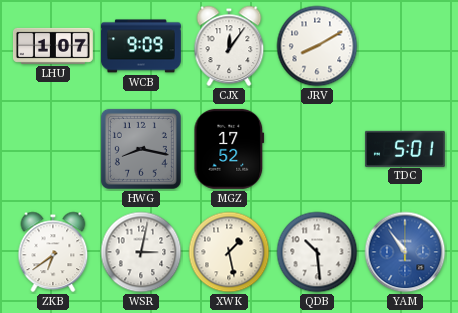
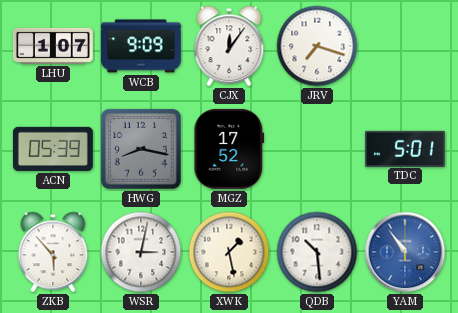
JRV: 8:10 -> 7:18 (317, 46)
ACN: none -> 05:39 (53, 149)
ZKB: 6:39 -> 5:53 (53, 252)
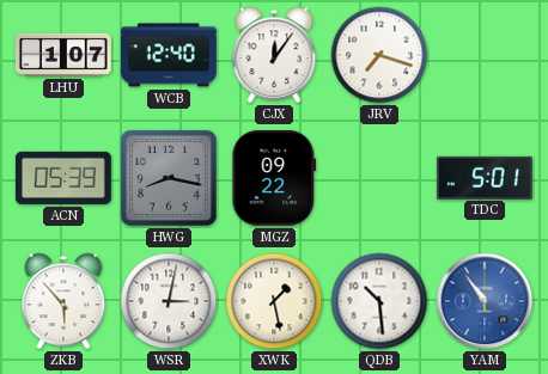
WCB: 9:09 -> 12:40 (169, 55)
MGZ: 17:52 -> 09:22 (274, 178)
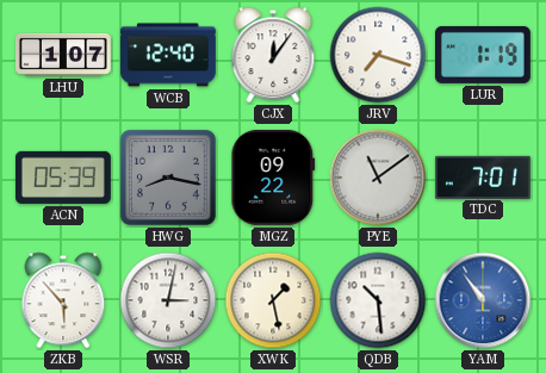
LUR: none -> 1:19 (483, 55)
PYE: none -> 11:09 (378, 178)
TDC: 5:01 -> 7:01 (483, 176)
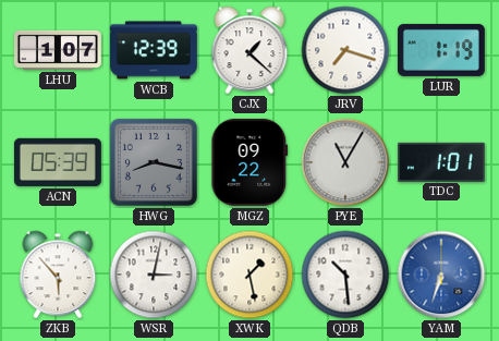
WCB: 12:40 -> 12:39 (154, 50)
CJX: 12:06 -> 1:22 (249, 50)
PYE: 11:09 -> 11:05 (345, 162)
TDC: 7:01 -> 1:01 (441, 161)
YAM: 10:54 -> 6:33 (441, 275)
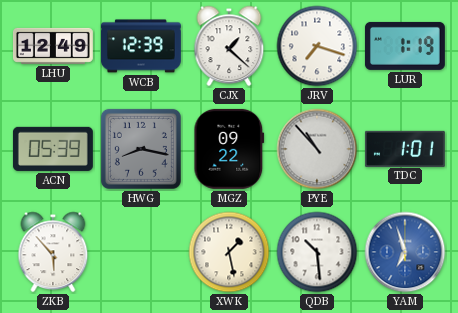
LHU: 1:07 -> 12:49 (53, 46)
PYE: 11:05 -> 10:53 (317, 149)
WSR: 3:02 -> none (154, 275)
YAM: 6:33 -> 6:57 (405, 252)
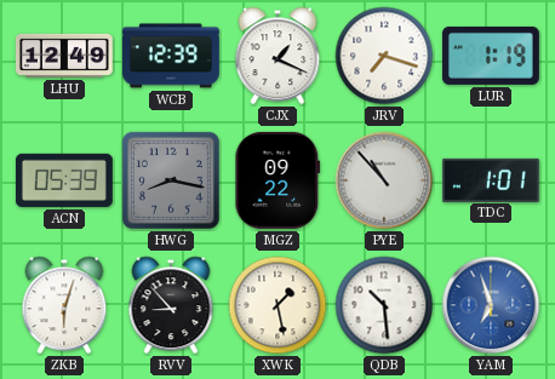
CJX: 1:22 -> 1:19 (277, 56)
ZKB: 5:53 -> 6:03 (64, 305)
RVV: none -> 8:53 (171, 305)
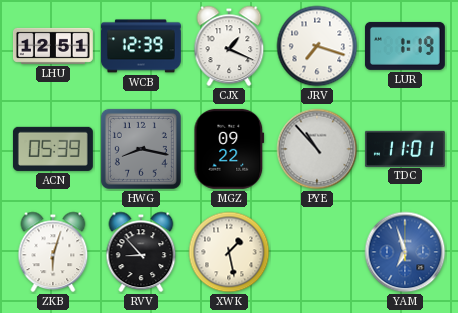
LHU: 12:49 -> 12:51 (53, 46)
TDC: 1:01 -> 11:01 (405, 148)
QDB: 10:29 -> none (384, 305)
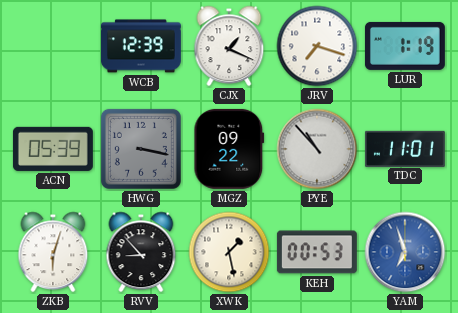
LHU: 12:51 -> none (53, 46)
HWG: 8:17 -> 3:17 (141, 149)
KEH: none -> 00:53 (317, 252)
